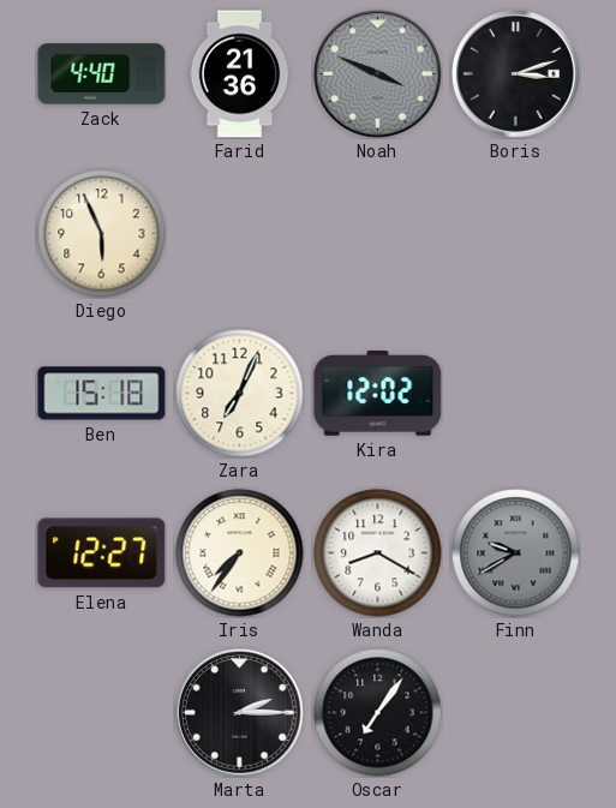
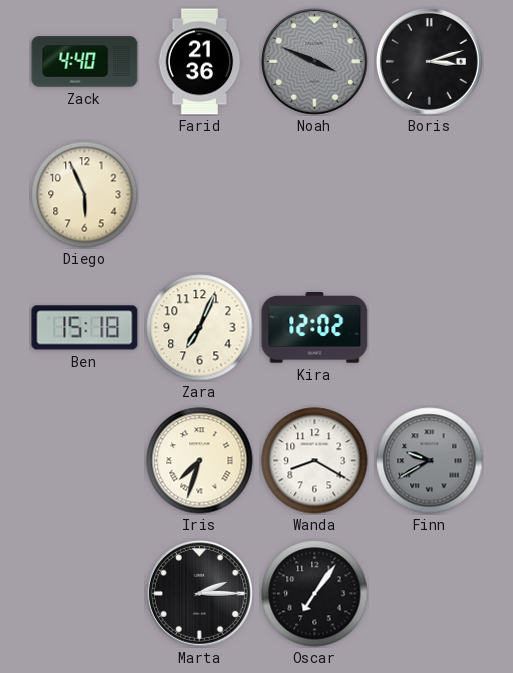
Elena: 12:27 -> none (102, 553)
Iris: 7:36 -> 7:33 (200, 461)
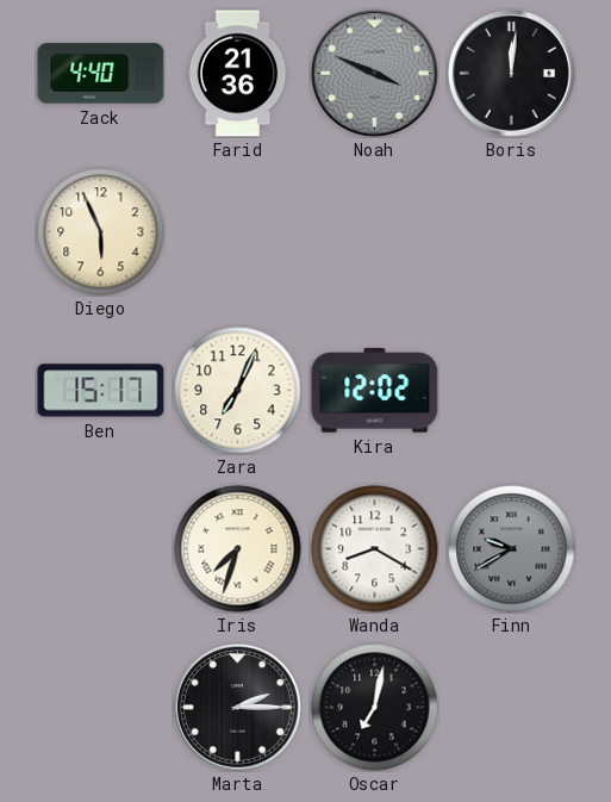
Boris: 3:12 -> 12:01 (512, 74)
Ben: 15:18 -> 15:17 (101, 391)
Oscar: 7:06 -> 7:02 (375, 708)
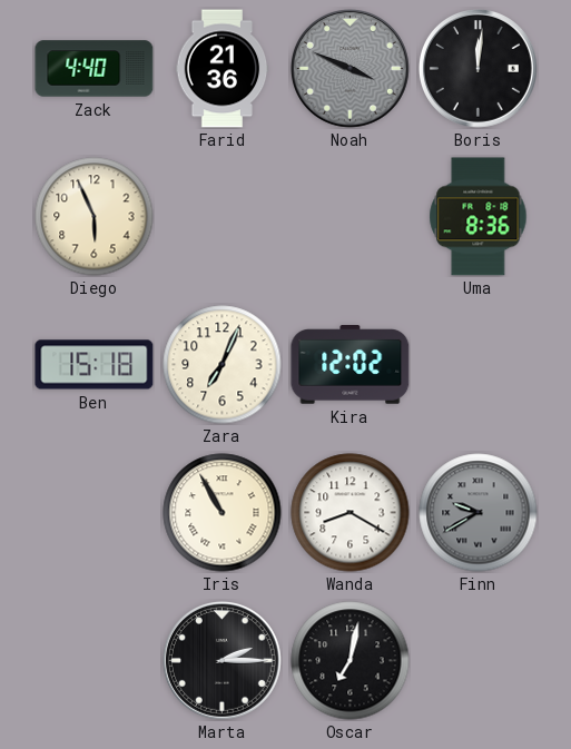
Uma: none -> 8:36 (479, 217)
Ben: 15:17 -> 15:18 (95, 365)
Iris: 7:33 -> 10:55 (223, 513)
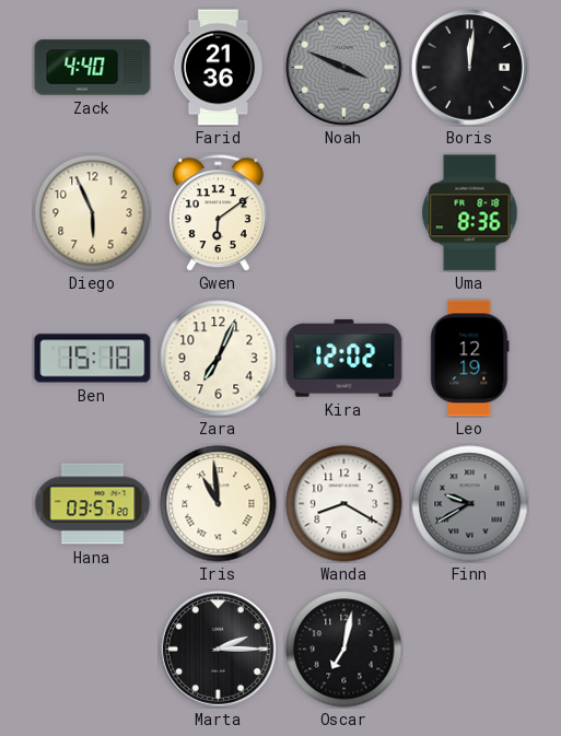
Gwen: none -> 6:09 (218, 213)
Leo: none -> 12:19 (470, 359)
Hana: none -> 03:57 (92, 504)
Iris: 10:55 -> 10:59 (219, 504)
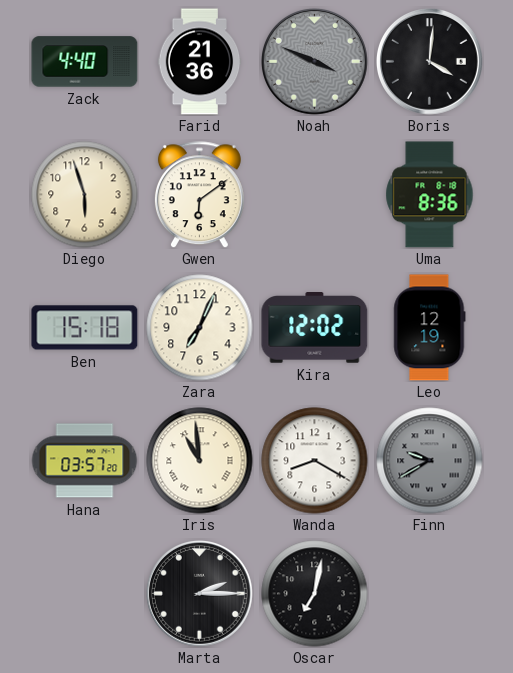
Boris: 12:01 -> 4:01 (430, 62)
Diego: 5:56 -> 5:57 (85, 195)
